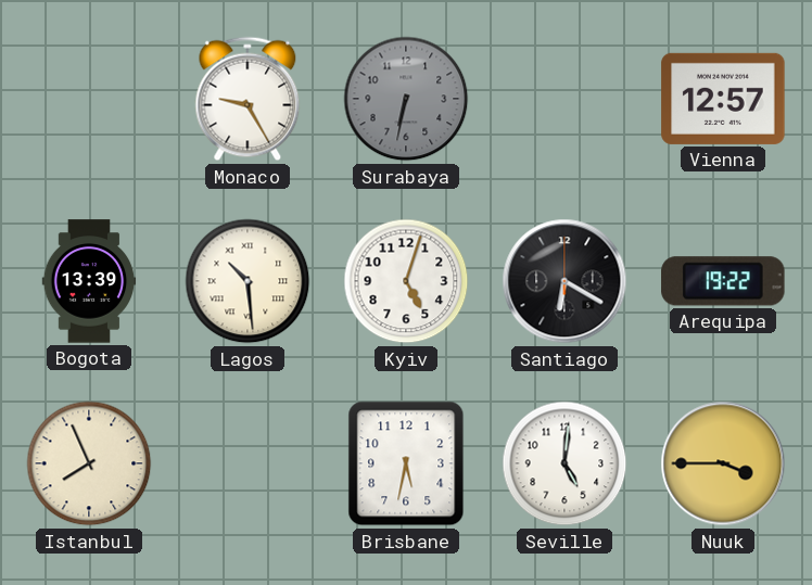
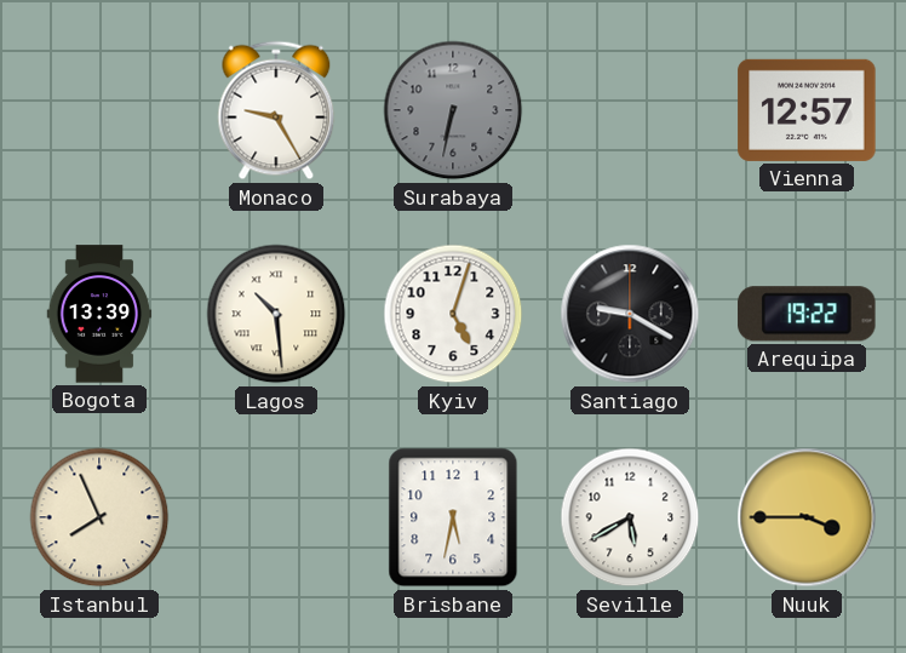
Santiago: 6:20 -> 9:20 (630, 314)
Seville: 5:01 -> 5:40 (630, 517)
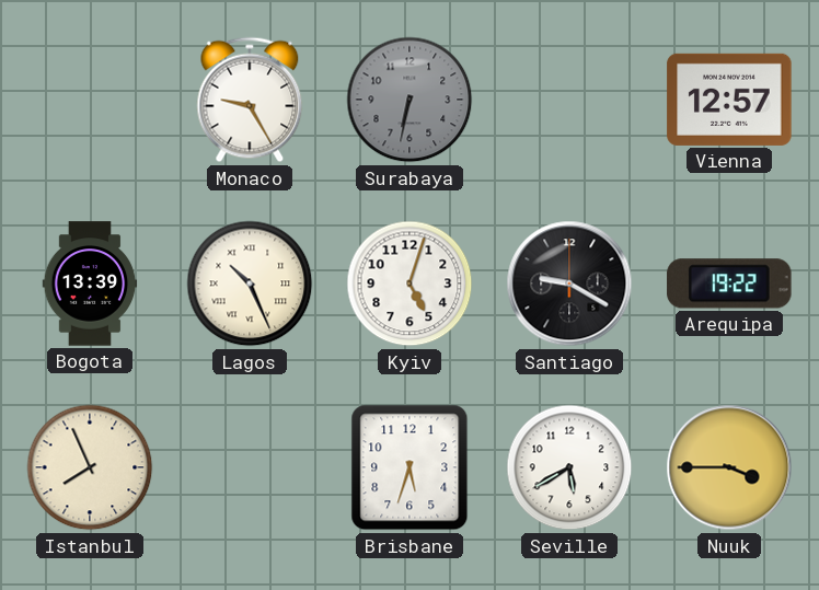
Lagos: 10:29 -> 10:26 (250, 284)
Brisbane: 5:32 -> 5:33 (409, 467)
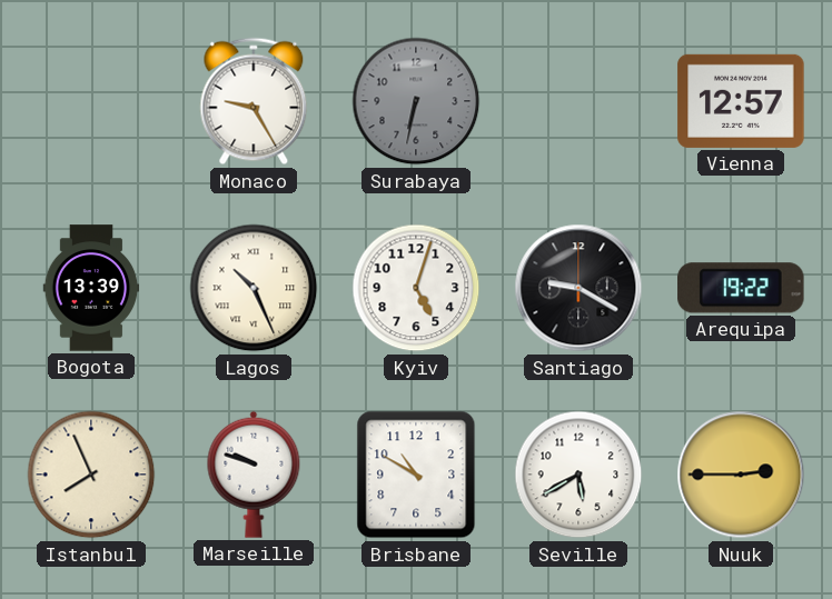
Marseille: none -> 9:48 (254, 475)
Brisbane: 5:33 -> 10:50 (416, 475)
Nuuk: 3:45 -> 2:45 (741, 475)
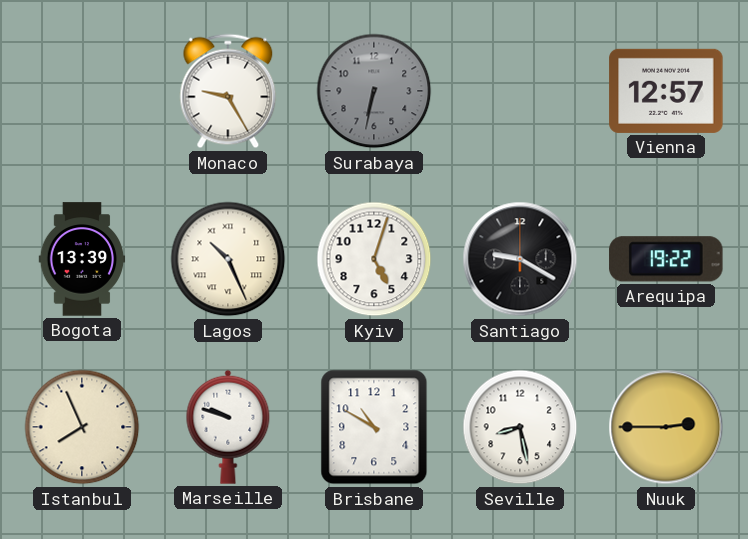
Seville: 5:40 -> 8:28 (520, 427)
